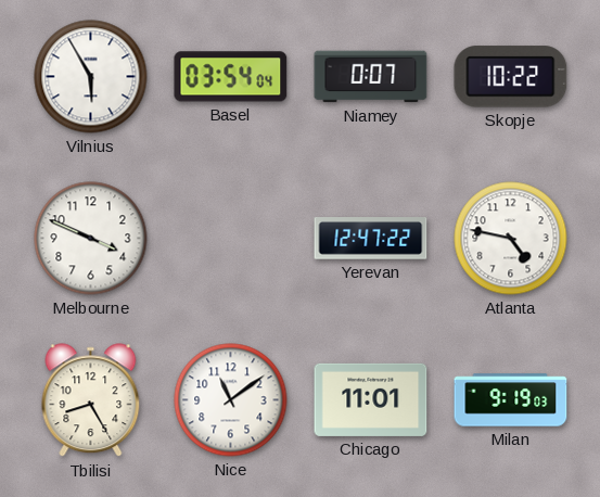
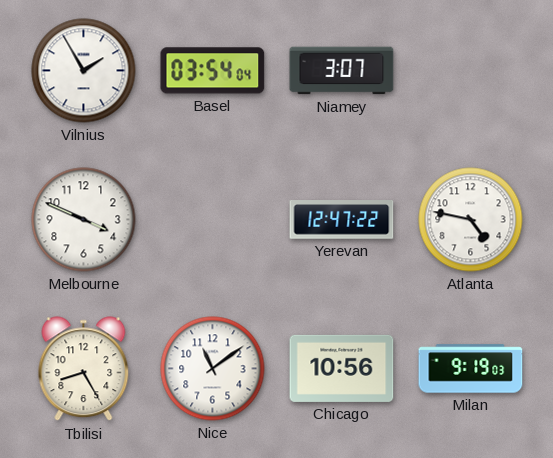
Vilnius: 5:55 -> 1:55 (84, 71)
Niamey: 0:07 -> 3:07 (342, 71)
Skopje: 10:22 -> none (511, 77)
Chicago: 11:01 -> 10:56 (342, 368)
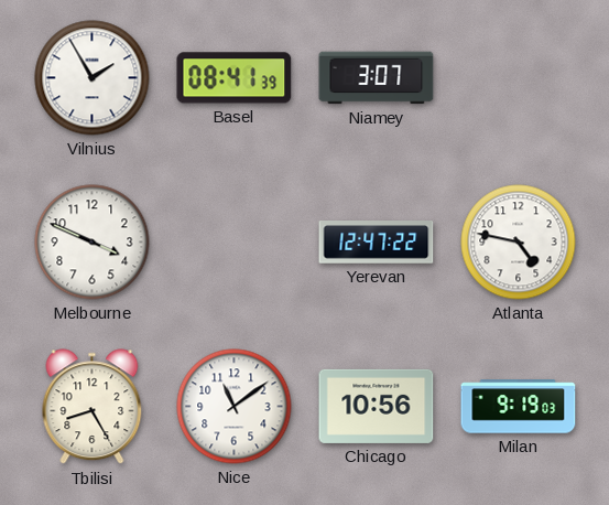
Basel: 03:54 -> 08:41 (235, 78)
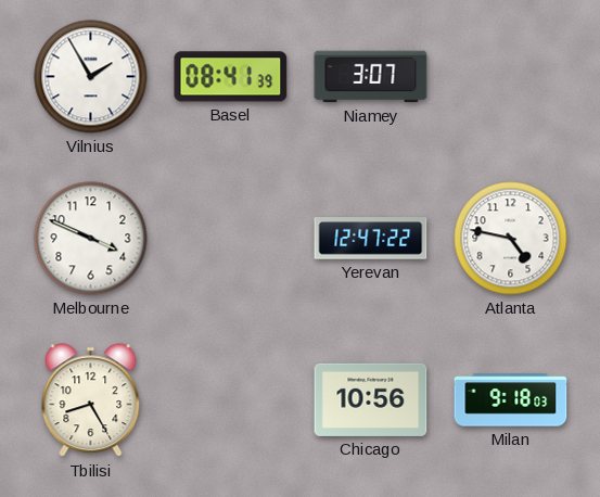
Nice: 11:09 -> none (235, 407)
Milan: 9:19 -> 9:18 (511, 400)
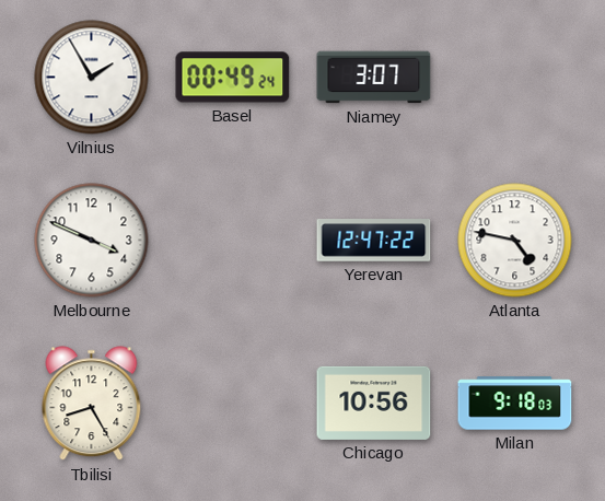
Basel: 08:41 -> 00:49 (233, 78)
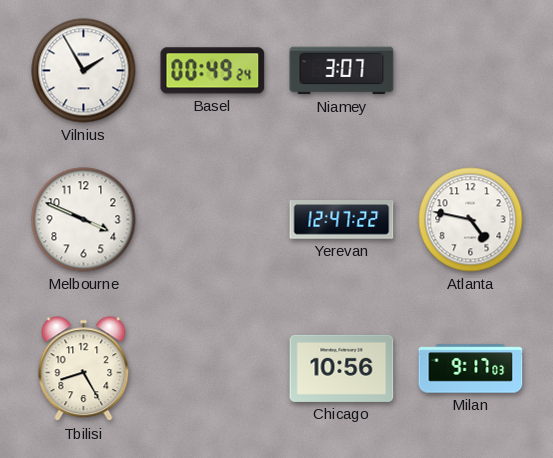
Milan: 9:18 -> 9:17 (471, 369)
